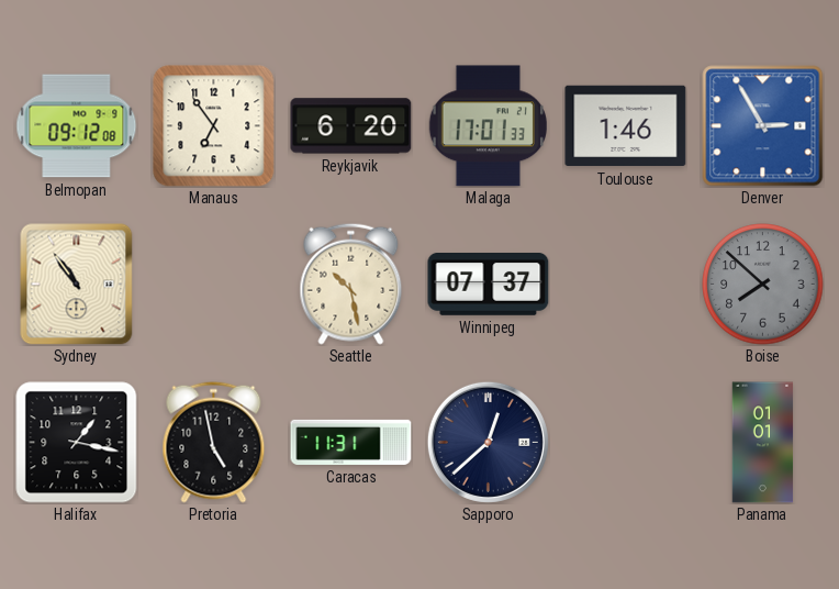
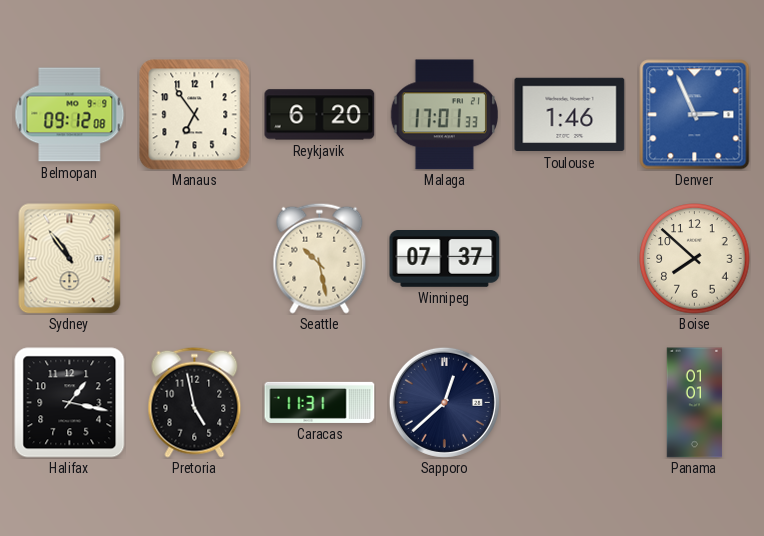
Denver: 2:55 -> 2:56 (695, 115)
Boise dial: grey -> cream (695, 259)
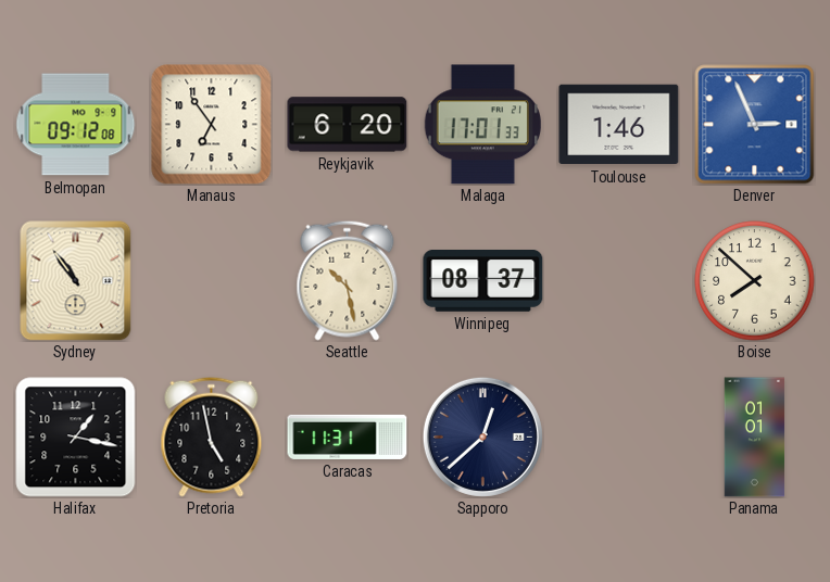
Winnipeg: 07:37 -> 08:37 (483, 281)
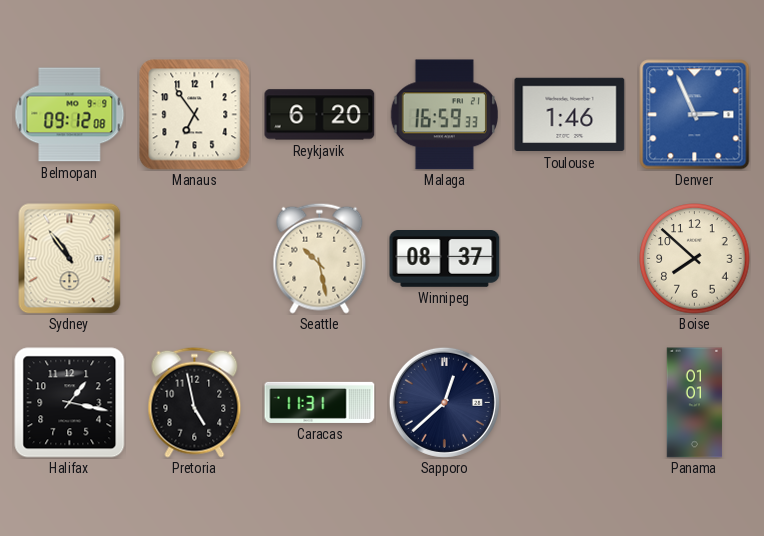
Malaga: 17:01 -> 16:59 (444, 115)
